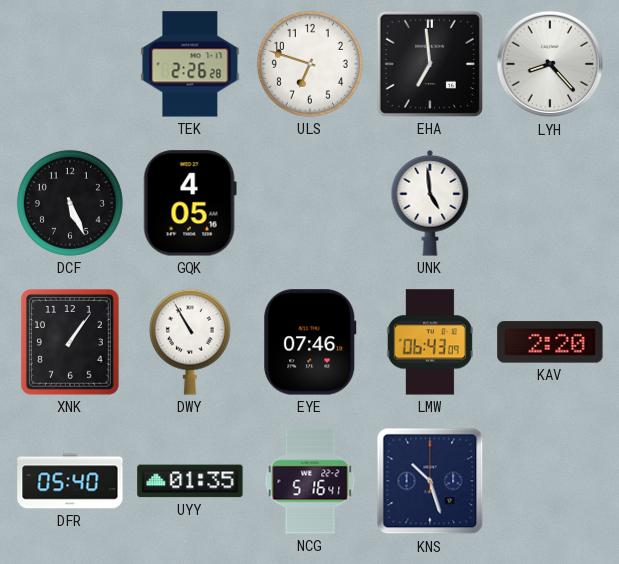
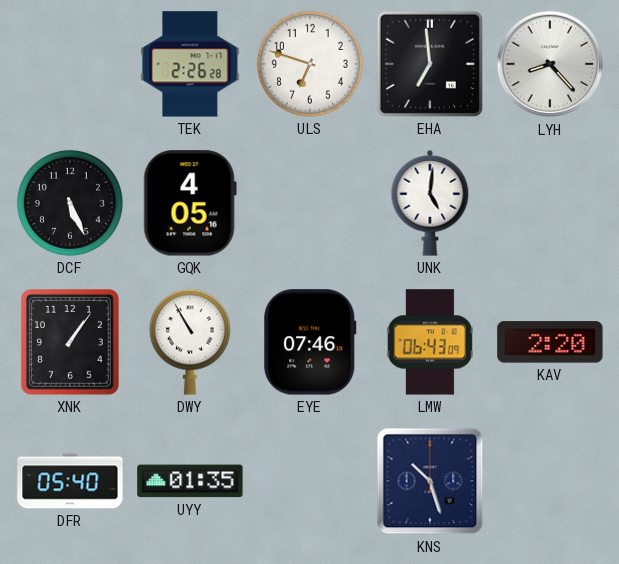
UNK: 4:59 -> 5:01 (430, 203)
NCG: 5:16 -> none (310, 481)
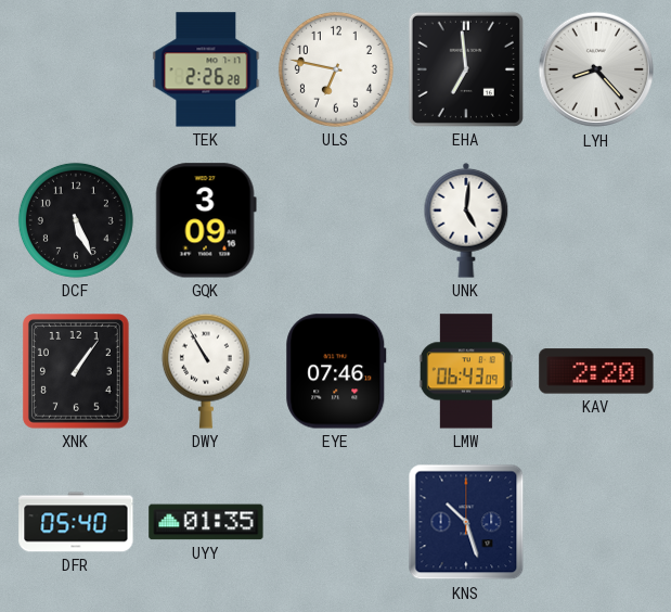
ULS: 6:48 -> 6:47 (336, 69)
GQK: 4:05 -> 3:09 (206, 220)
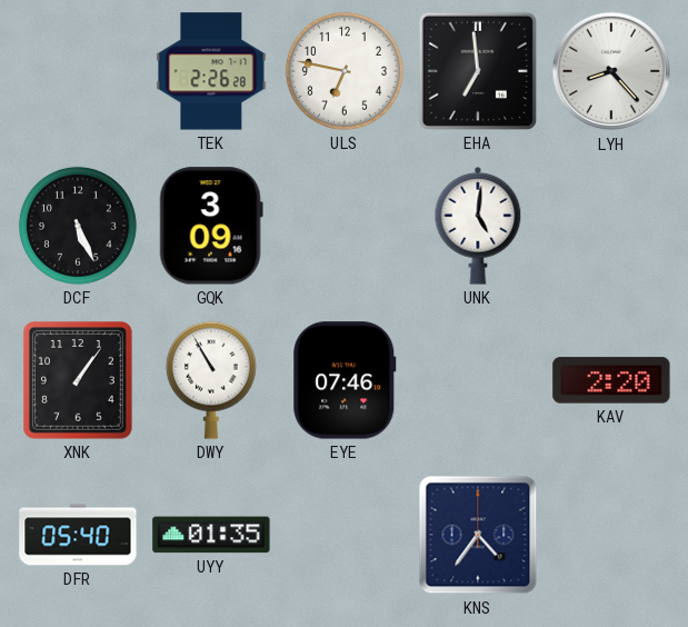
LMW: 06:43 -> none (466, 371)
KNS: 10:27 -> 4:36 (478, 535)
